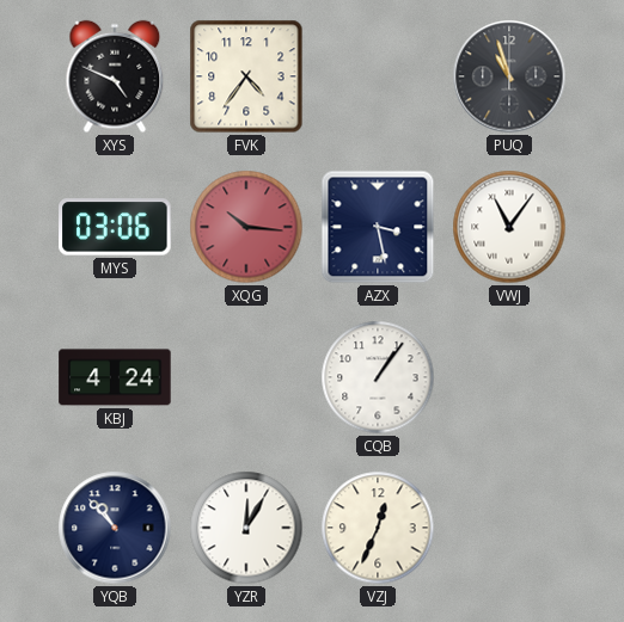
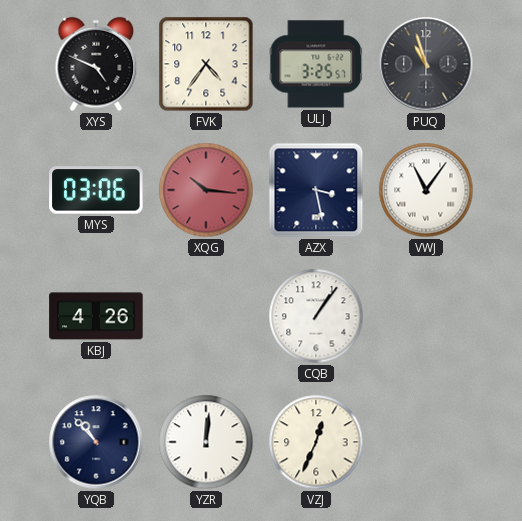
ULJ: none -> 3:25 (316, 64)
KBJ: 4:24 -> 4:26 (96, 316)
YZR: 12:05 -> 12:01 (206, 442)
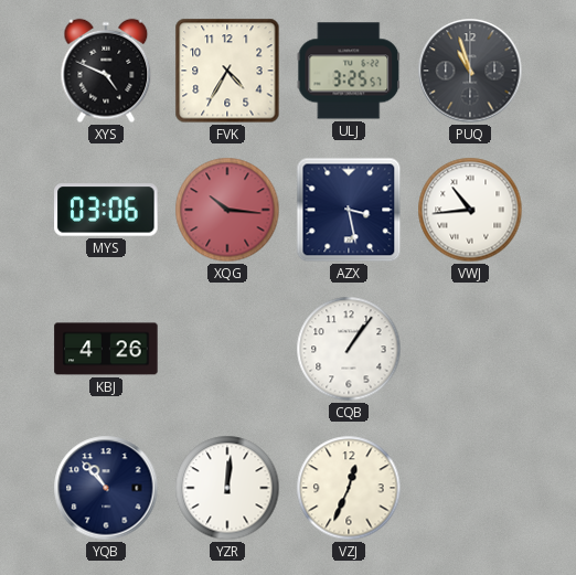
FVK: 4:36 -> 4:35 (227, 71)
VWJ: 11:06 -> 10:44 (470, 210)
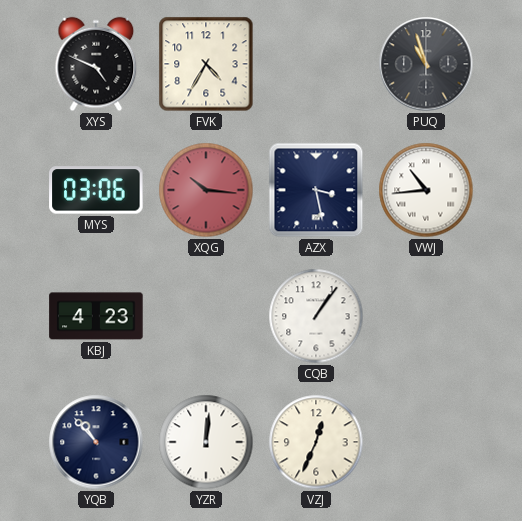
ULJ: 3:25 -> none (349, 71)
KBJ: 4:26 -> 4:23 (96, 316)
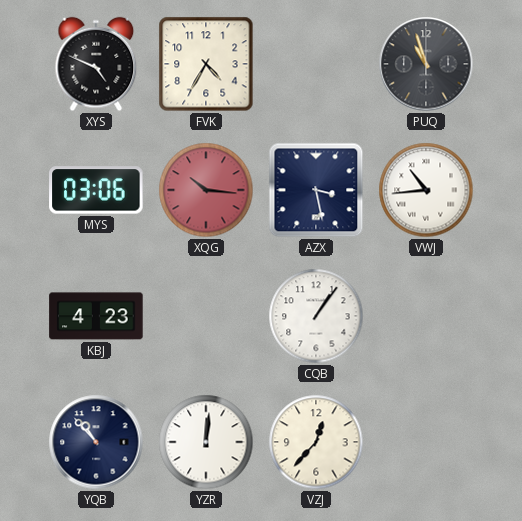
VZJ: 12:34 -> 12:37 (316, 442)
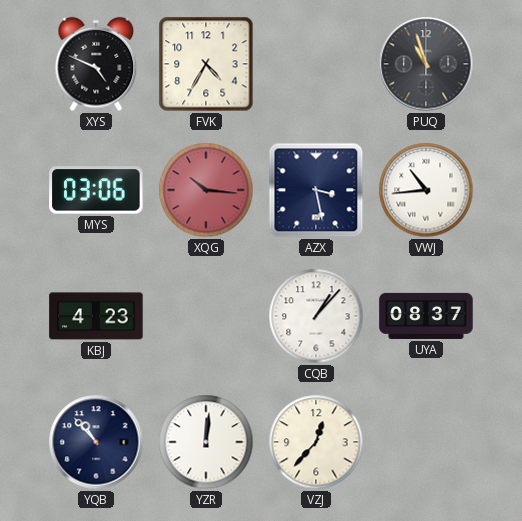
CQB: 1:06 -> 1:07 (316, 316)
UYA: none -> 08:37 (426, 316)
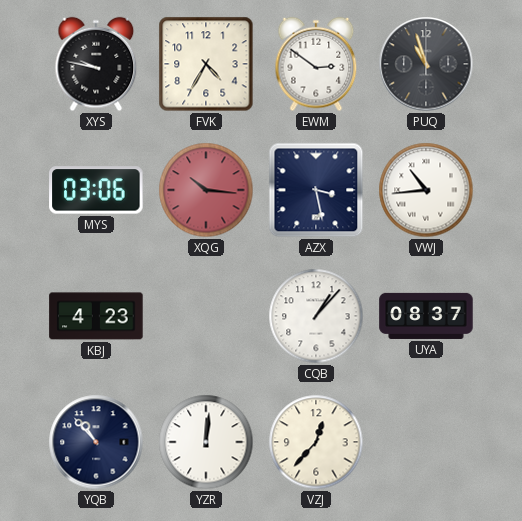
XYS: 4:49 -> 9:47 (96, 64)
EWM: none -> 2:51 (316, 64)
